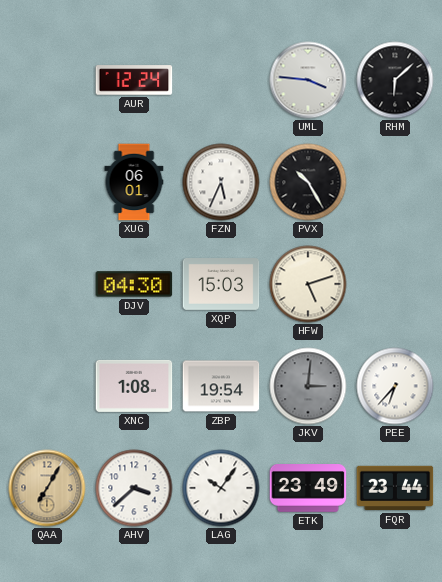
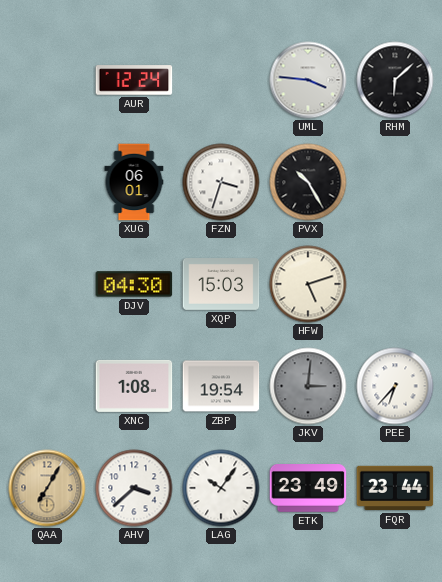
FZN: 5:34 -> 3:33 (221, 182)
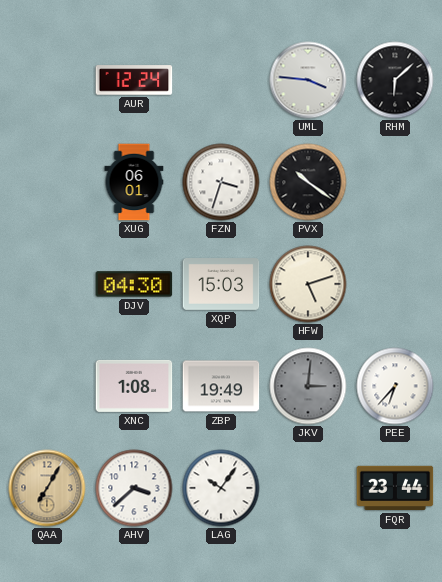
PVX: 10:25 -> 10:21 (308, 182)
ZBP: 19:54 -> 19:49 (221, 386)
ETK: 23:49 -> none (308, 488)
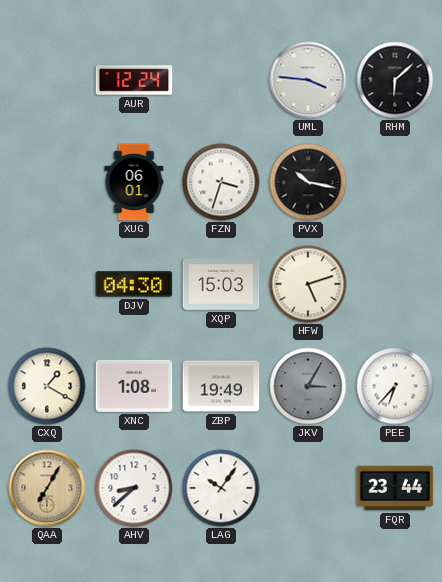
PVX: 10:21 -> 10:17 (308, 182)
CXQ: none -> 1:20 (47, 386)
JKV: 3:01 -> 3:05 (308, 386)
AHV: 3:38 -> 8:38 (134, 488)
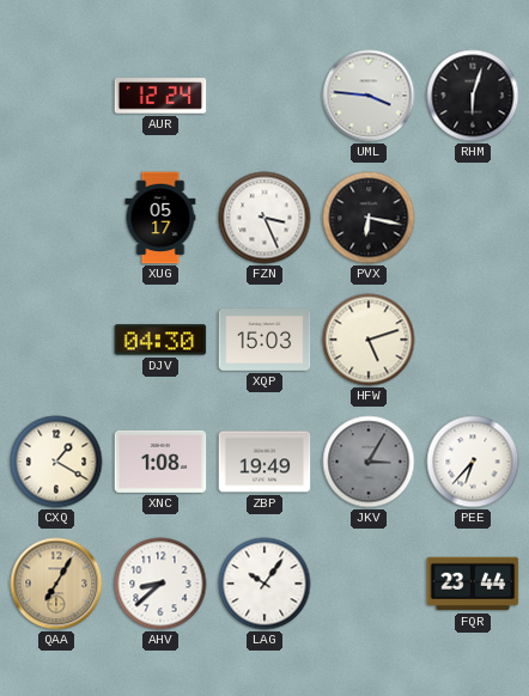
RHM: 6:08 -> 6:03 (473, 96)
XUG: 06:01 -> 05:17 (160, 218)
FZN: 3:33 -> 3:26 (264, 218)
PVX: 10:17 -> 6:17 (369, 218)
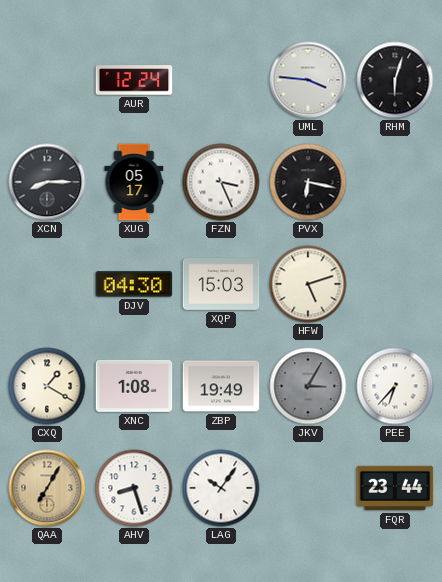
XCN: none -> 8:15 (47, 182)
AHV: 8:38 -> 8:27 (134, 488)
